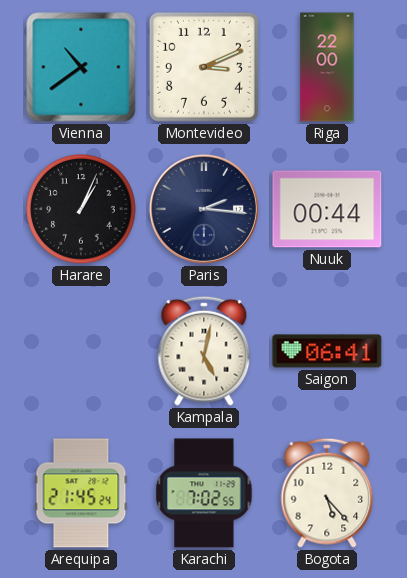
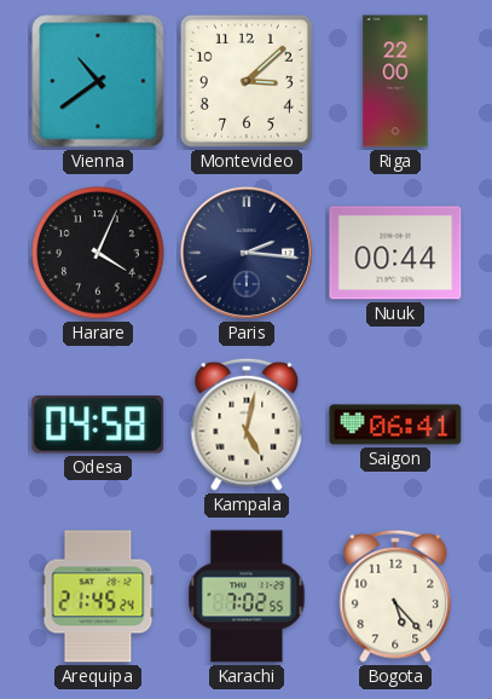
Montevideo: 3:11 -> 3:08 (247, 81)
Harare: 1:04 -> 4:04 (98, 253)
Odesa: none -> 04:58 (98, 424)
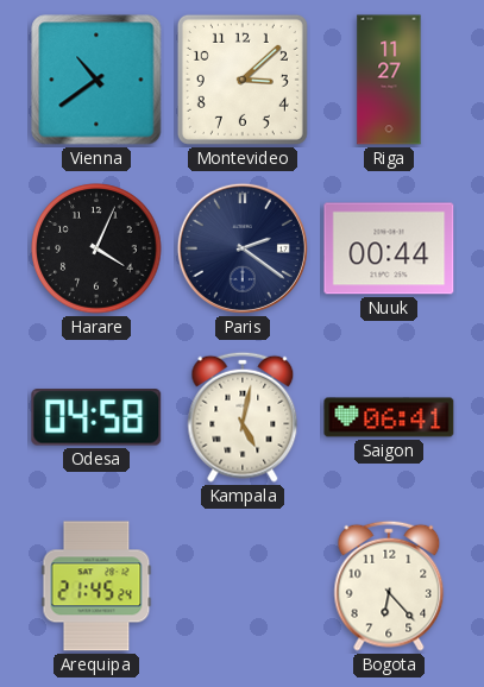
Riga: 22:00 -> 11:27 (389, 80)
Paris: 2:16 -> 2:21 (243, 248)
Karachi: 7:02 -> none (247, 596)
Bogota: 5:23 -> 6:23 (389, 586)
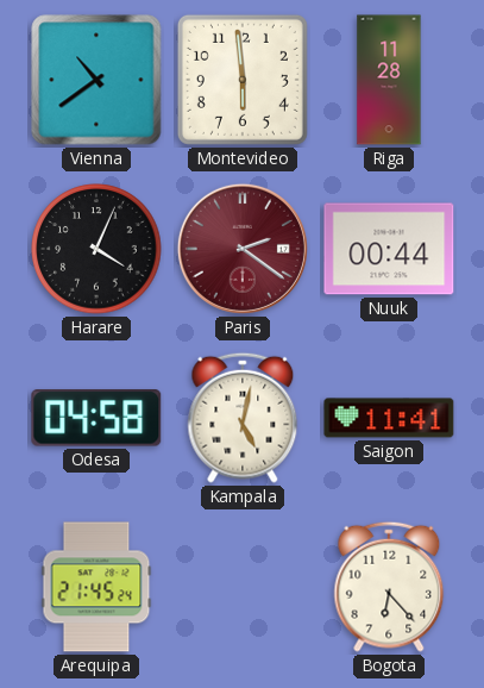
Montevideo: 3:08 -> 5:59 (243, 80)
Riga: 11:27 -> 11:28 (389, 80)
Paris dial: navy -> burgundy (243, 249)
Saigon: 06:41 -> 11:41 (389, 418)
